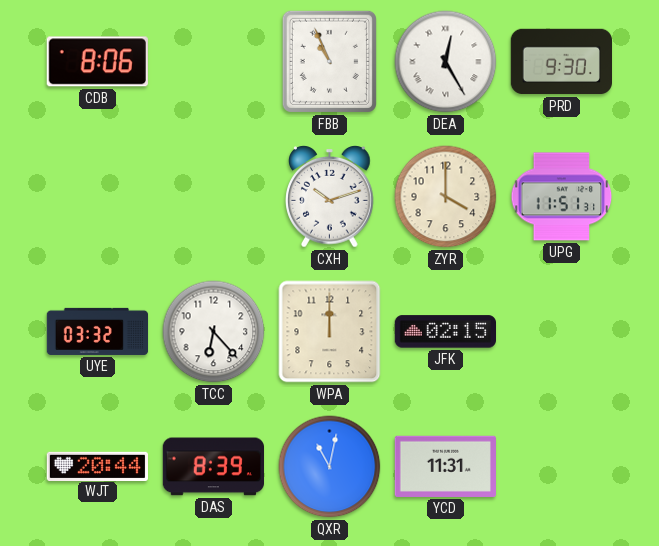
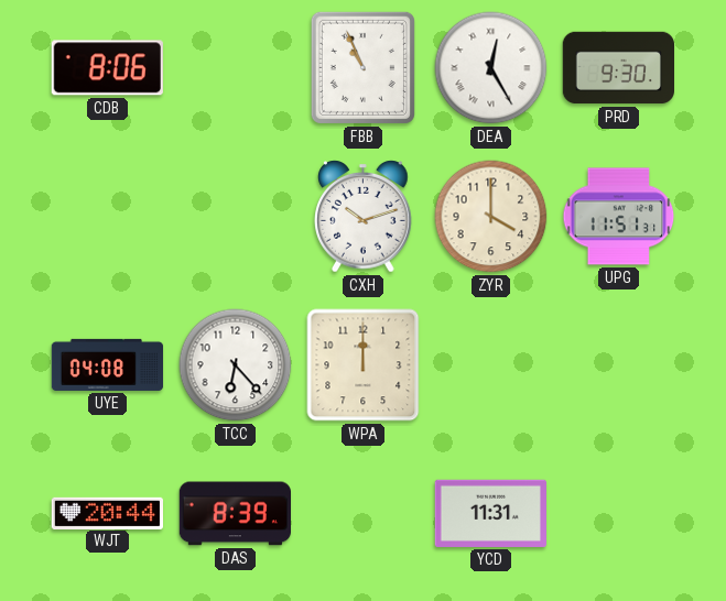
UYE: 03:32 -> 04:08 (108, 364)
JFK: 02:15 -> none (445, 332)
QXR: 11:02 -> none (330, 467)
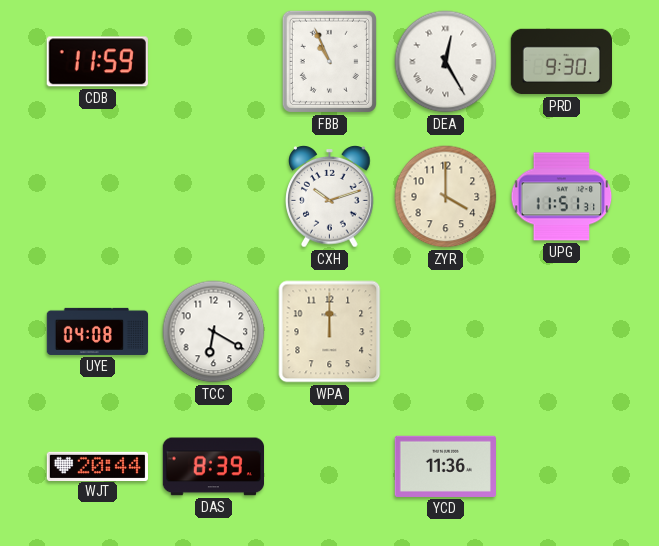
CDB: 8:06 -> 11:59 (97, 62)
TCC: 6:23 -> 6:20 (214, 332)
YCD: 11:31 -> 11:36 (445, 466)
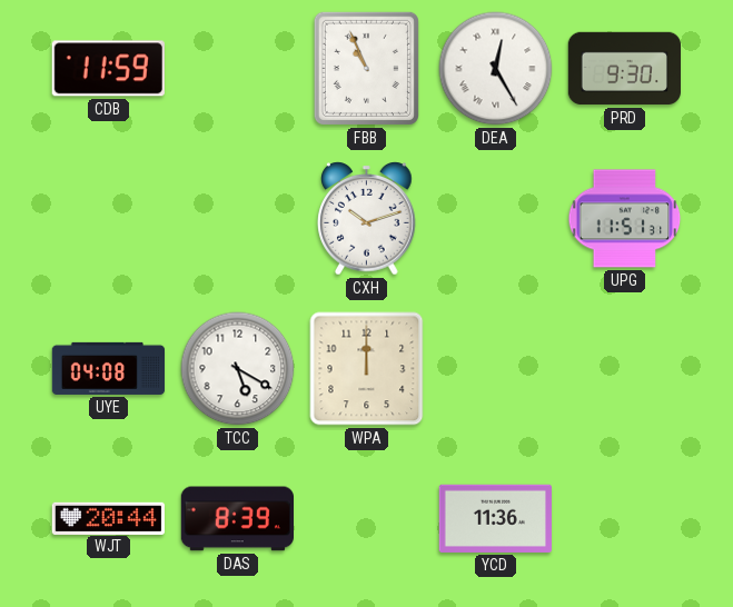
ZYR: 4:00 -> none (446, 197)
TCC: 6:20 -> 5:20 (238, 369)
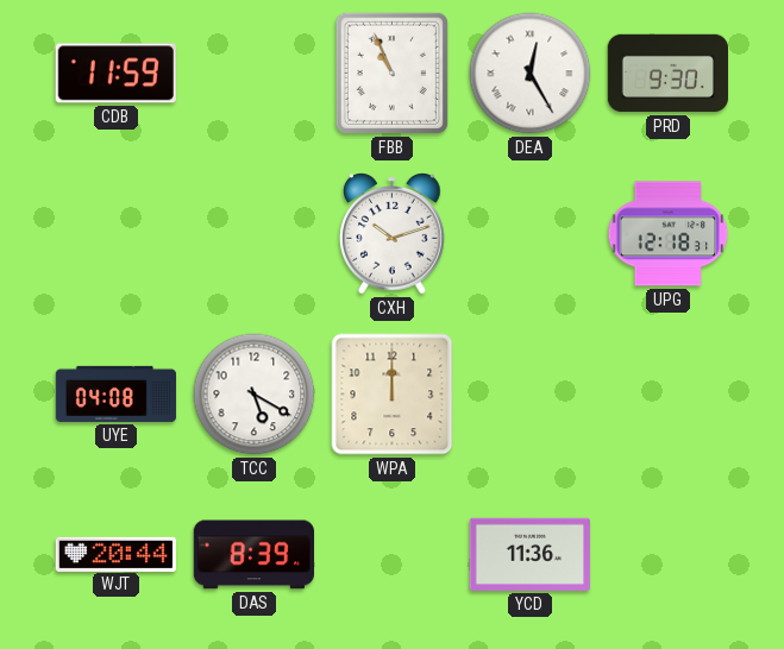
UPG: 11:51 -> 12:18 (669, 234)
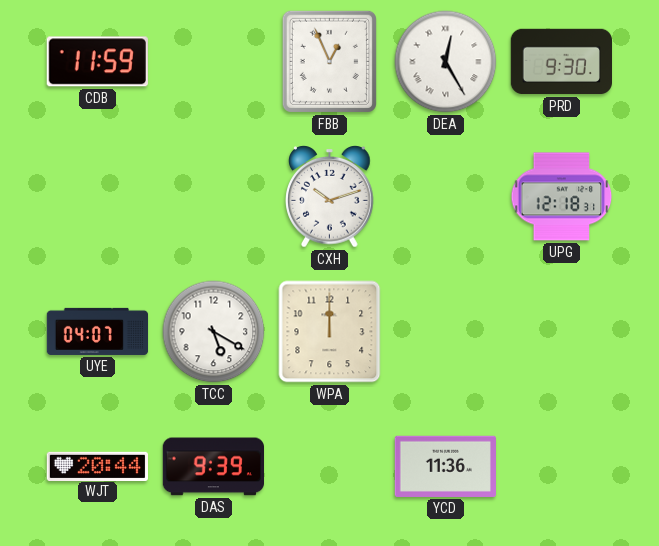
FBB: 10:56 -> 12:56 (329, 61)
UYE: 04:08 -> 04:07 (98, 331)
DAS: 8:39 -> 9:39 (213, 467)
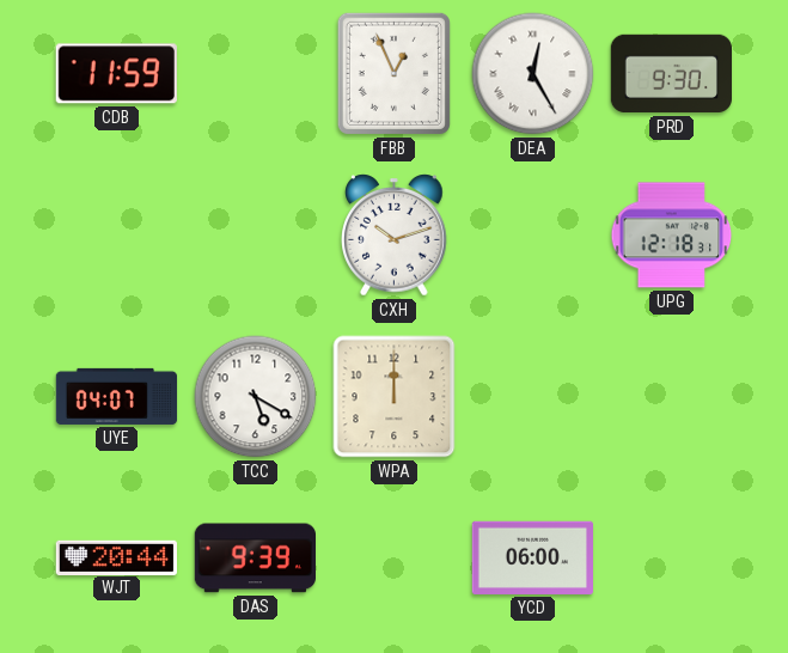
YCD: 11:36 -> 06:00 (532, 557)
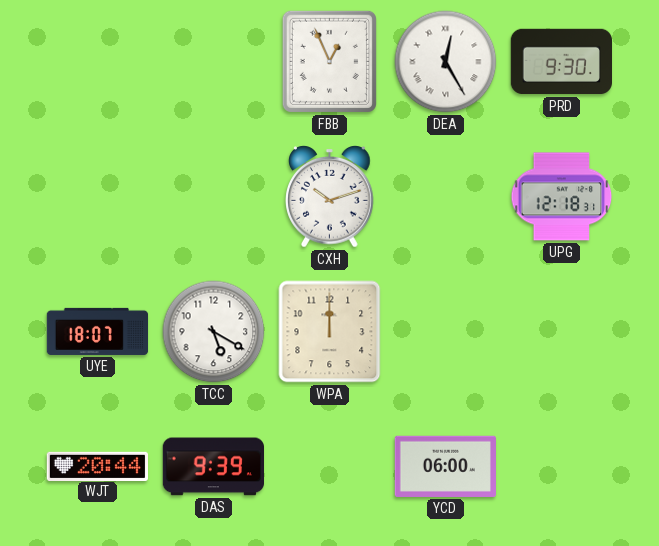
CDB: 11:59 -> none (116, 74)
UYE: 04:07 -> 18:07 (98, 331)
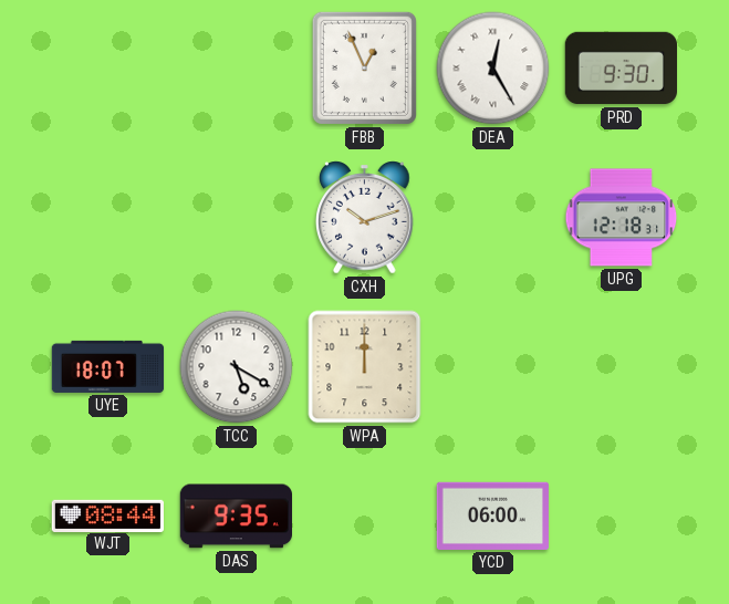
WJT: 20:44 -> 08:44 (107, 516)
DAS: 9:39 -> 9:35 (236, 517)
